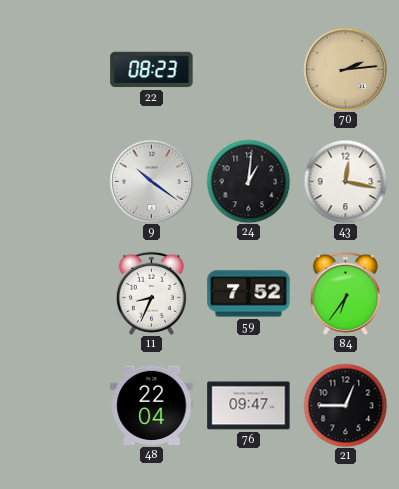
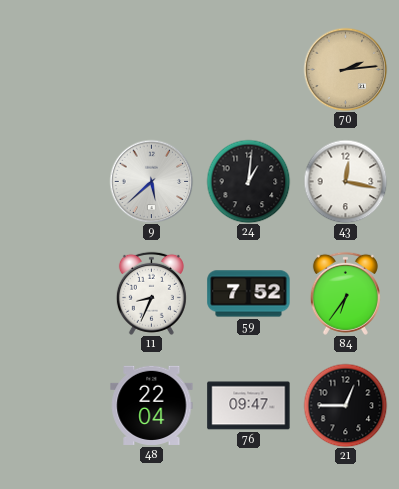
22: 08:23 -> none (152, 70)
9: 10:21 -> 5:38 (151, 181)
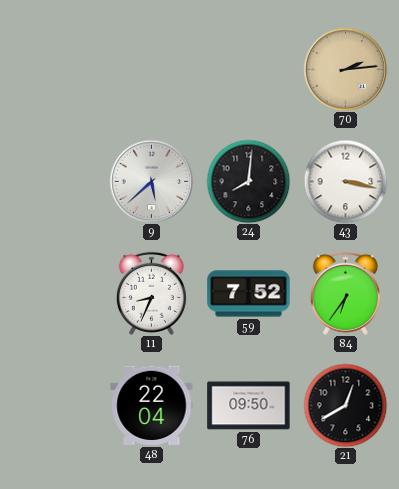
24: 1:01 -> 8:01 (248, 181)
43: 12:17 -> 3:17 (345, 181)
76: 09:47 -> 09:50 (249, 406)
21: 12:45 -> 12:40 (345, 405)
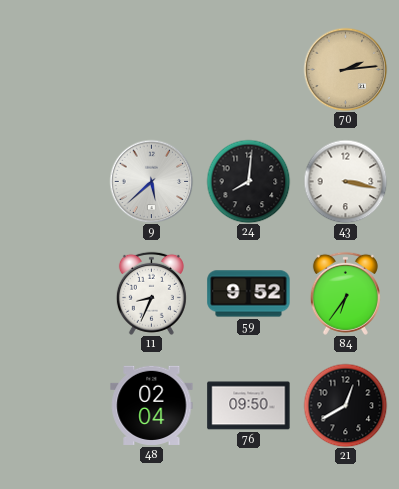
59: 7:52 -> 9:52 (249, 294)
48: 22:04 -> 02:04 (152, 405)
